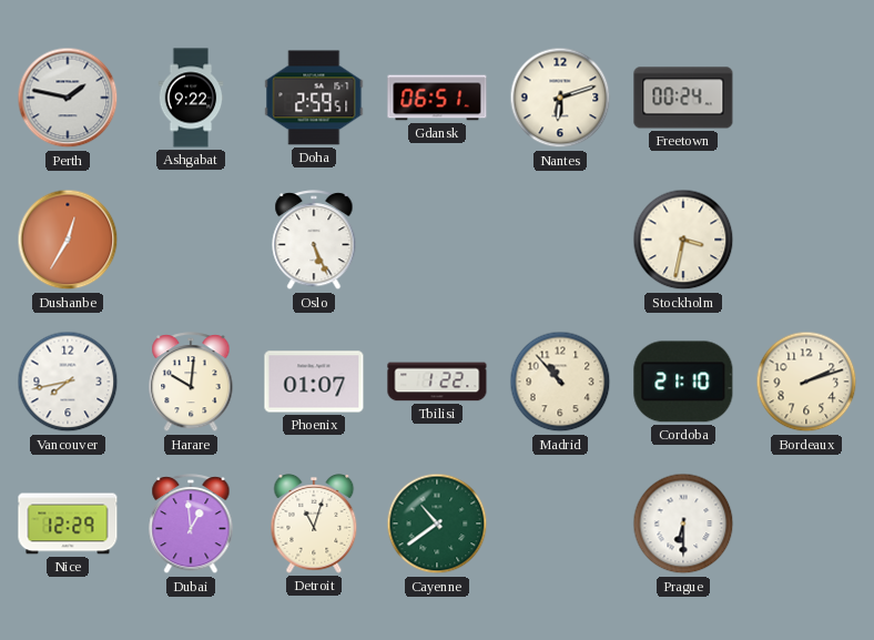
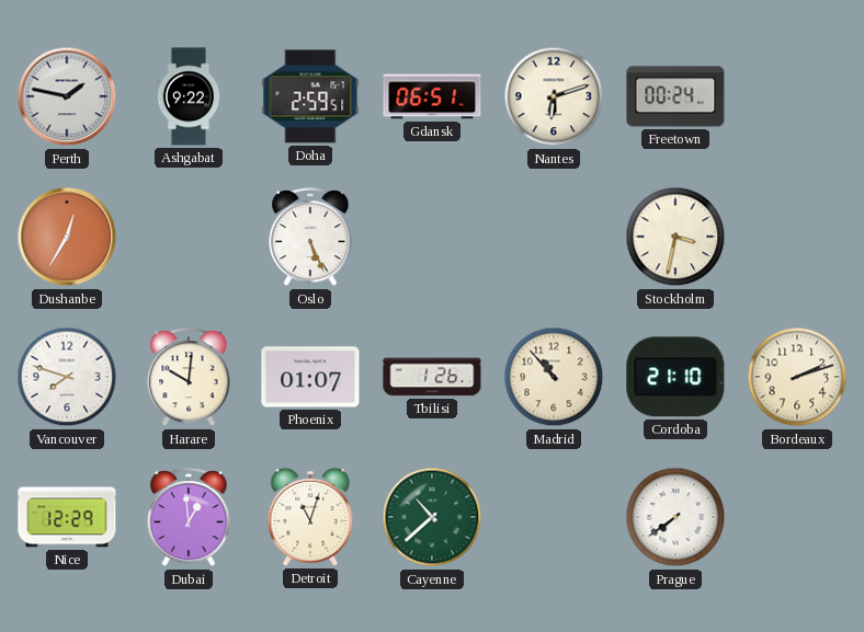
Vancouver: 7:43 -> 7:48 (67, 377)
Tbilisi: 1:22 -> 1:26 (432, 377)
Cayenne: 10:39 -> 10:38 (432, 517)
Prague: 6:30 -> 7:39 (675, 517)
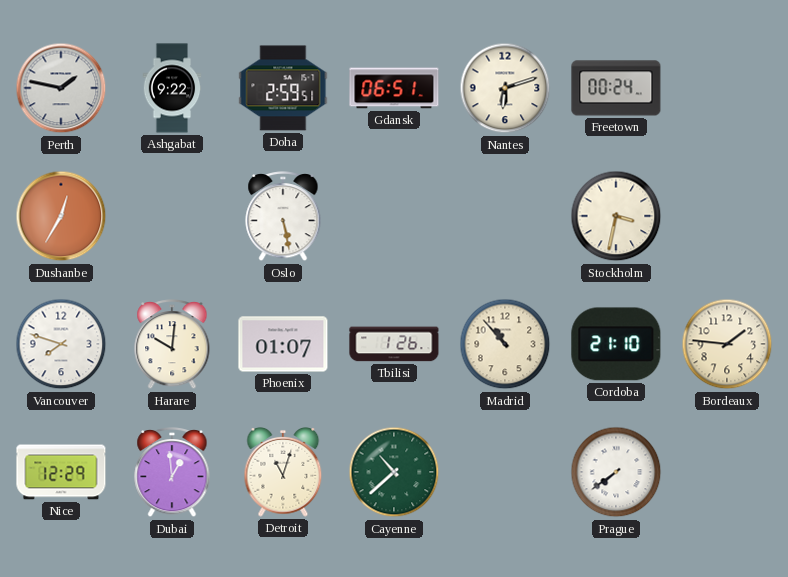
Oslo: 5:26 -> 5:28 (283, 217)
Bordeaux: 2:12 -> 1:46 (727, 344)
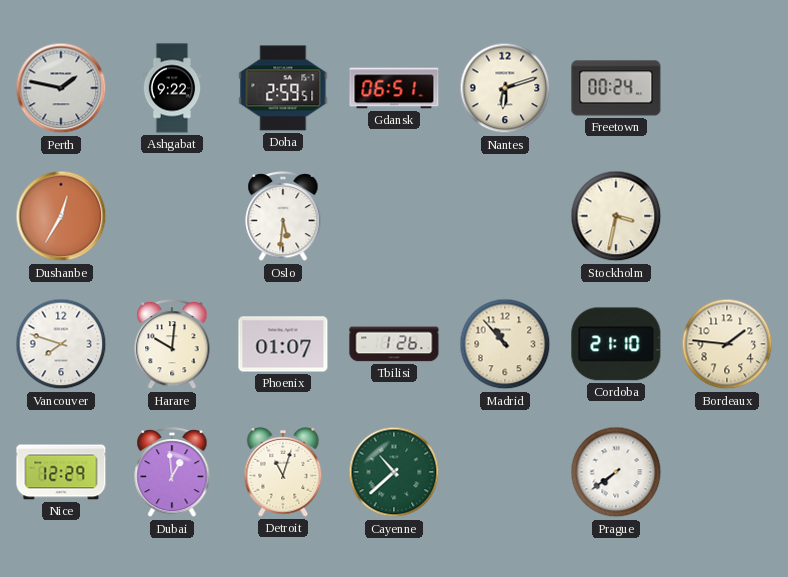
Oslo: 5:28 -> 5:31 (283, 217)
